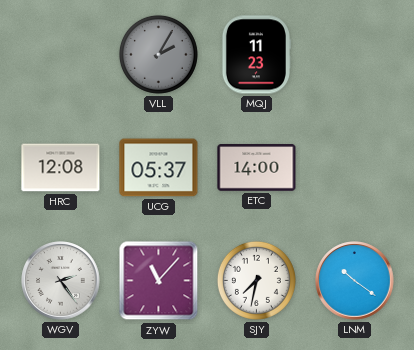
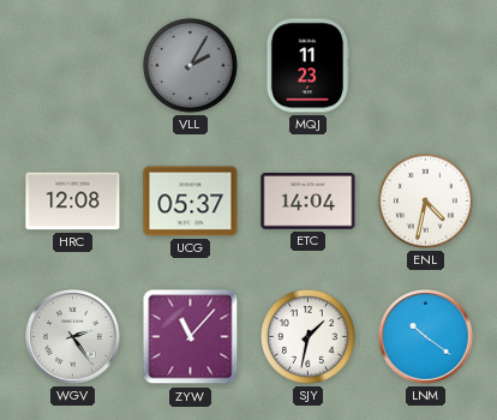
ETC: 14:00 -> 14:04 (309, 202)
ENL: none -> 4:32 (425, 200)
SJY: 7:32 -> 1:32 (307, 336)
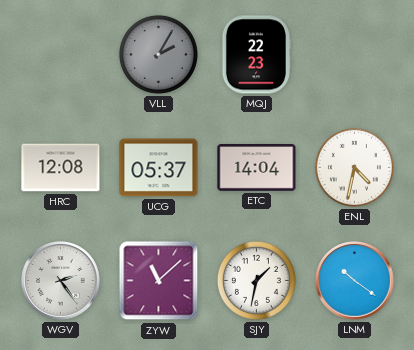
MQJ: 11:23 -> 22:23 (256, 55)
ZYW: 11:07 -> 11:08 (159, 281)
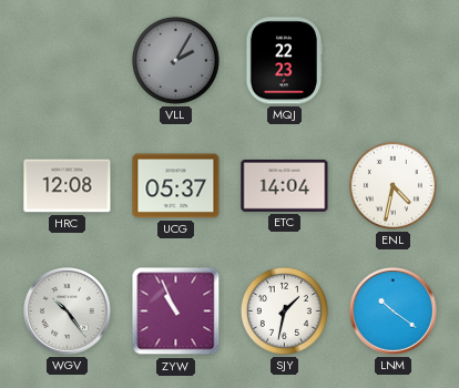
WGV: 2:24 -> 10:24 (68, 312)
ZYW: 11:08 -> 10:56 (176, 312)
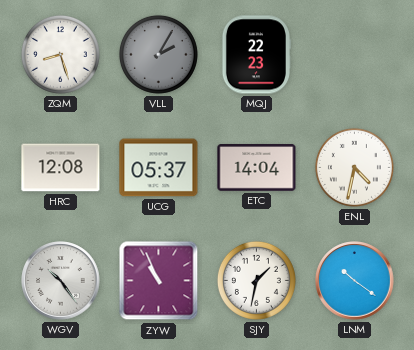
ZQM: none -> 8:27 (60, 54)
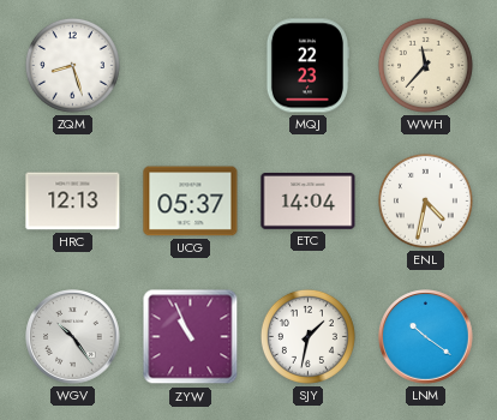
VLL: 2:05 -> none (158, 54)
WWH: none -> 11:37 (425, 65)
HRC: 12:08 -> 12:13 (73, 202)
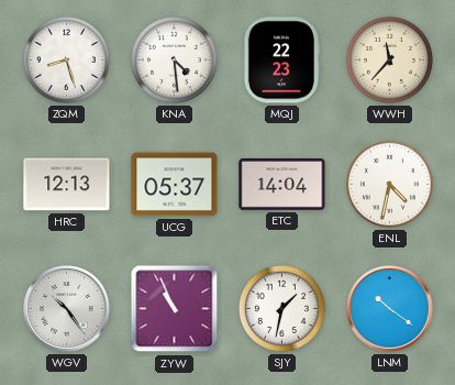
KNA: none -> 4:29 (174, 59)
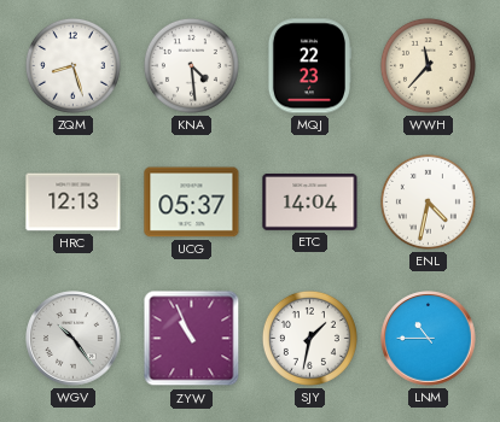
LNM: 10:21 -> 10:45 (429, 339)
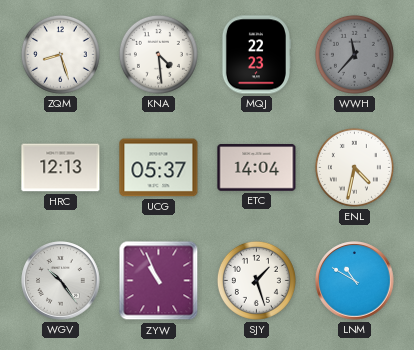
WWH dial: cream -> grey (354, 54)
SJY: 1:32 -> 1:27 (256, 280)
LNM: 10:45 -> 10:50 (355, 281)
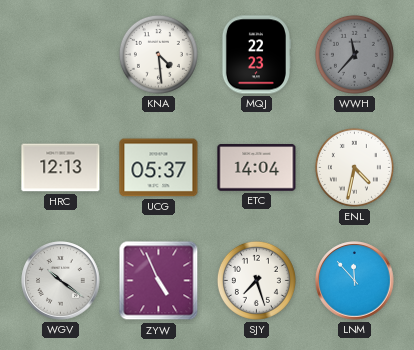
ZQM: 8:27 -> none (60, 54)
WGV: 10:24 -> 10:21 (61, 281)
ZYW: 10:56 -> 4:56 (159, 281)
SJY: 1:27 -> 7:27 (256, 280)
LNM: 10:50 -> 11:53 (355, 281)
